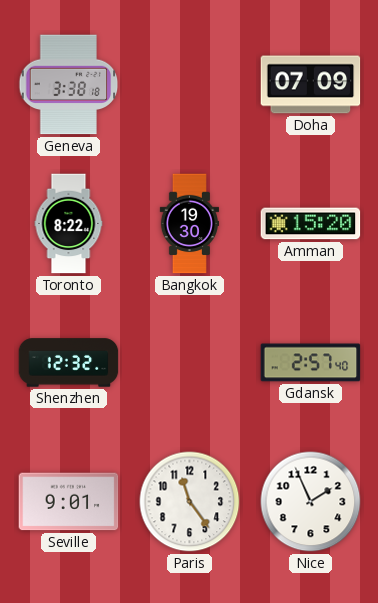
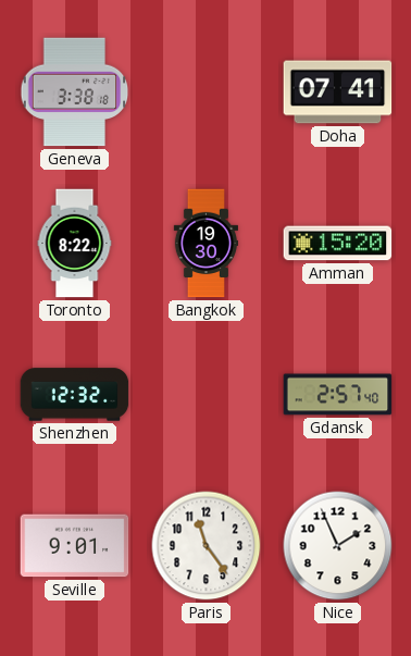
Doha: 07:09 -> 07:41 (338, 92)
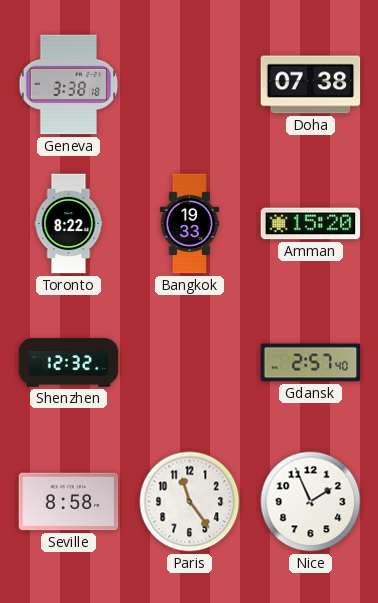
Doha: 07:41 -> 07:38 (311, 85)
Bangkok: 19:30 -> 19:33 (189, 224)
Seville: 9:01 -> 8:58 (69, 502)
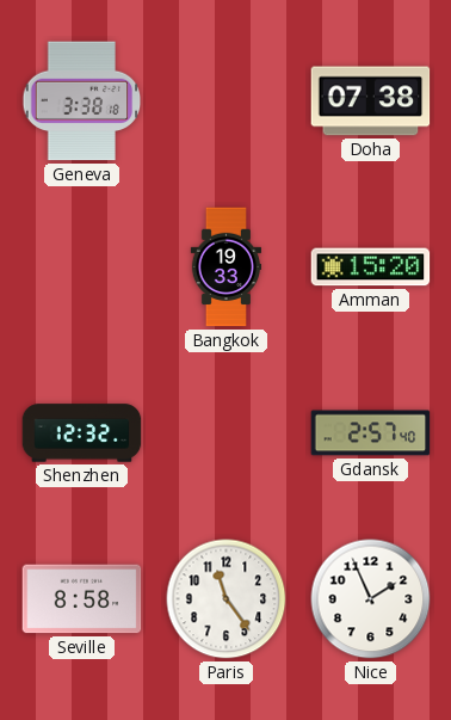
Toronto: 8:22 -> none (69, 224)
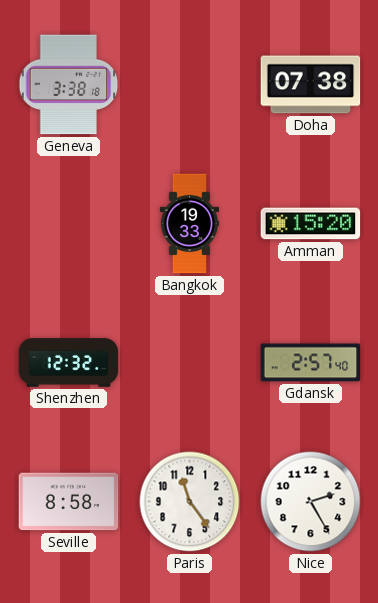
Nice: 1:56 -> 2:25 (311, 502)
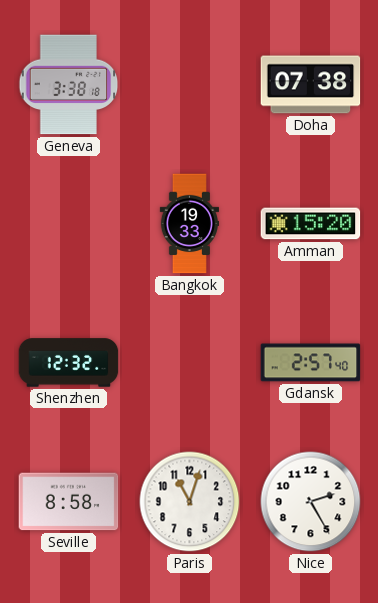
Paris: 11:24 -> 11:03 (190, 502)
